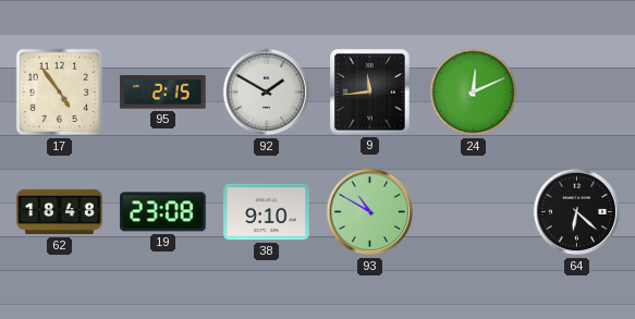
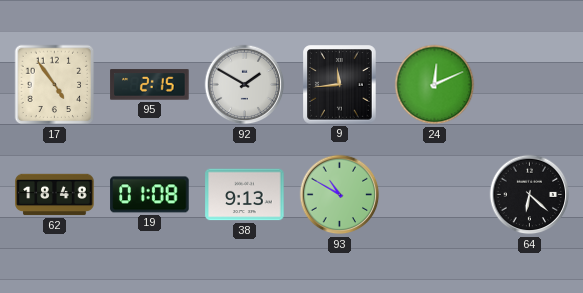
19: 23:08 -> 01:08 (150, 195)
38: 9:10 -> 9:13 (245, 195)
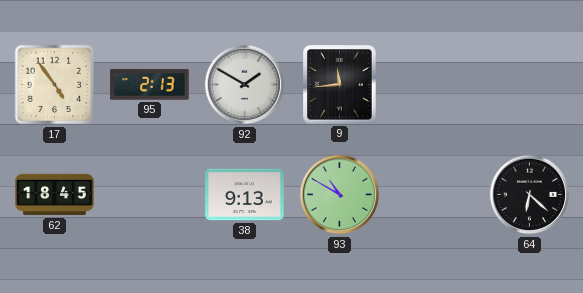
95: 2:15 -> 2:13 (150, 85)
24: 12:11 -> none (435, 85)
62: 18:48 -> 18:45 (55, 195)
19: 01:08 -> none (150, 195)
